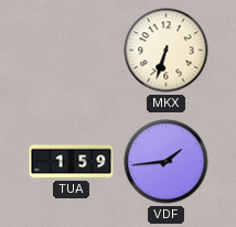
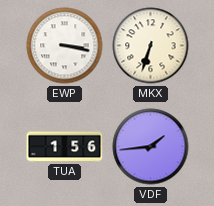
EWP: none -> 3:17 (65, 46)
TUA: 1:59 -> 1:56 (65, 147)
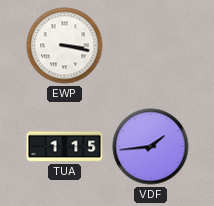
MKX: 6:33 -> none (151, 46)
TUA: 1:56 -> 1:15 (65, 147)
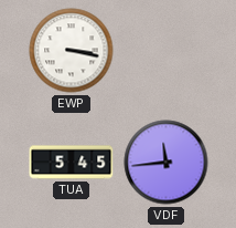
TUA: 1:15 -> 5:45 (72, 163)
VDF: 1:44 -> 11:44 (167, 163)
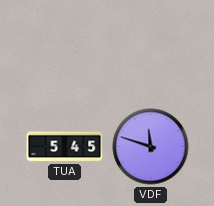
EWP: 3:17 -> none (72, 51)
VDF: 11:44 -> 11:48 (151, 147)
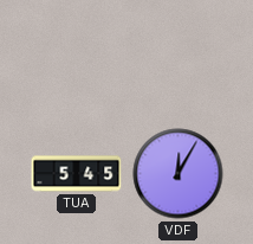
VDF: 11:48 -> 12:05 (179, 174)
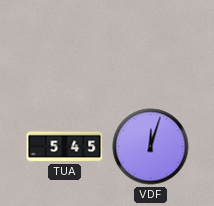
VDF: 12:05 -> 12:03 (151, 147)
